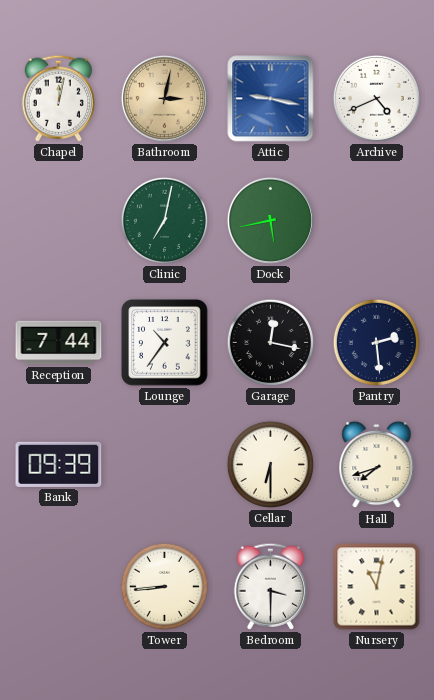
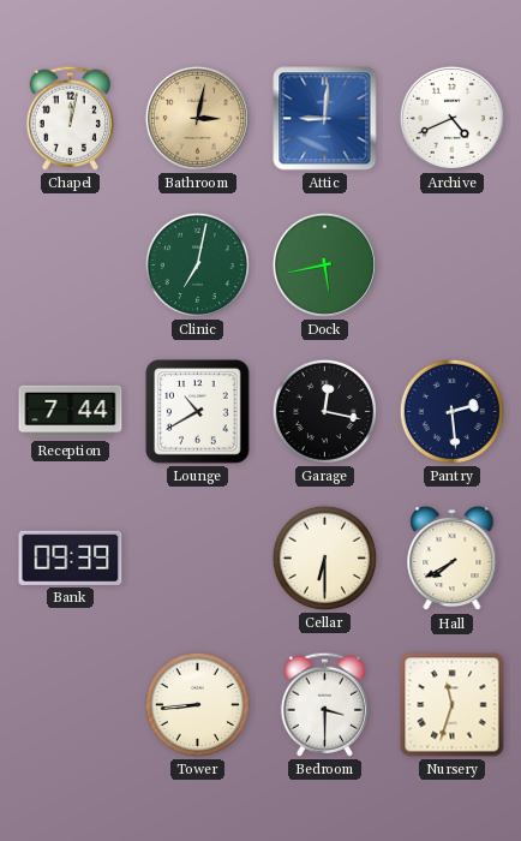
Attic: 9:17 -> 9:01 (325, 119)
Lounge: 10:36 -> 10:40 (198, 412)
Hall: 7:42 -> 7:40 (453, 559)
Nursery: 11:02 -> 11:33 (453, 705)
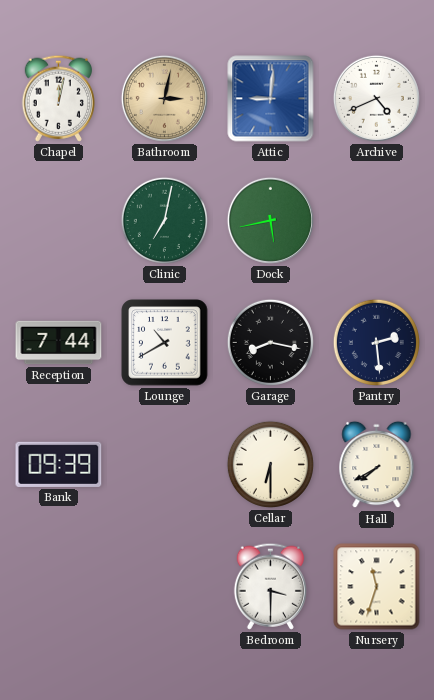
Garage: 12:17 -> 8:17 (270, 342)
Tower: 8:44 -> none (197, 704)
